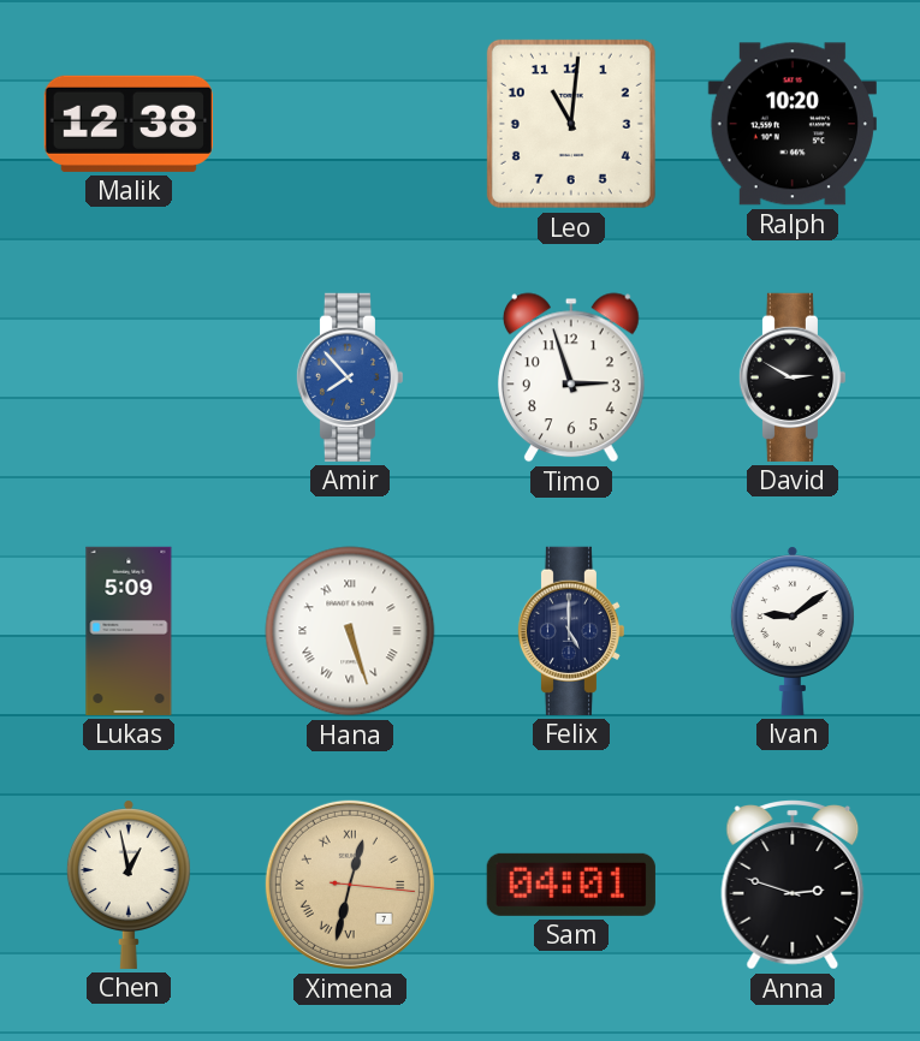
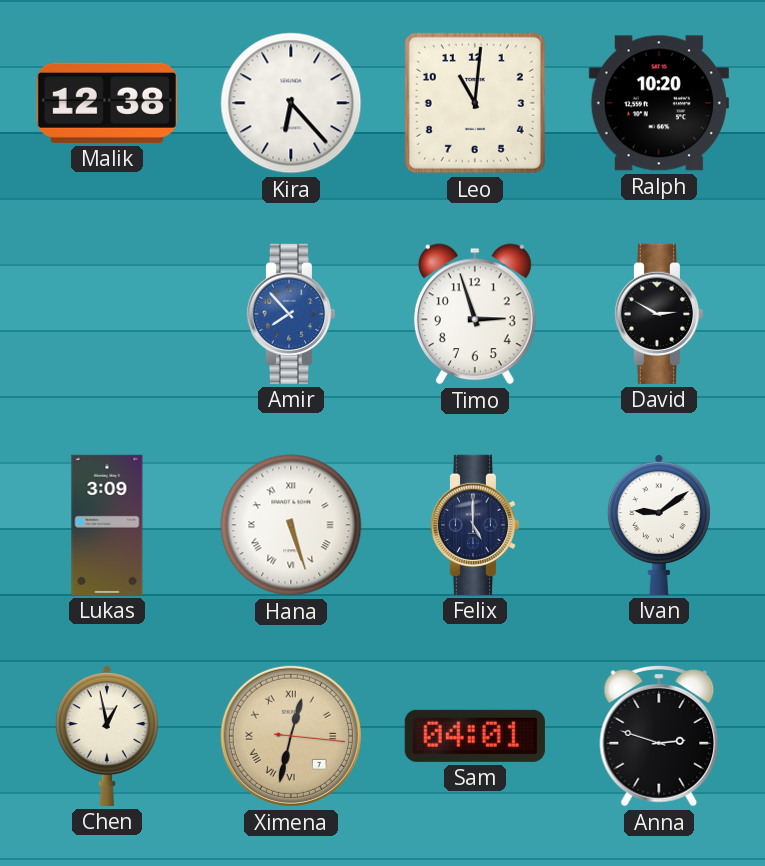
Kira: none -> 6:23 (291, 103)
Lukas: 5:09 -> 3:09 (107, 525)
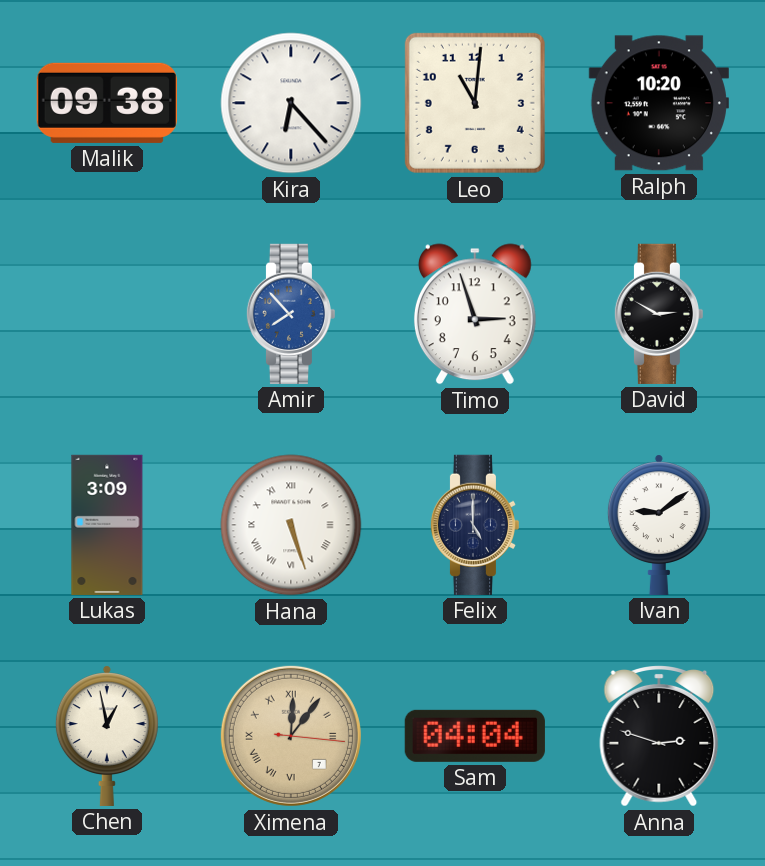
Malik: 12:38 -> 09:38 (107, 103)
Ximena: 12:32 -> 12:06 (291, 736)
Sam: 04:01 -> 04:04 (475, 736)
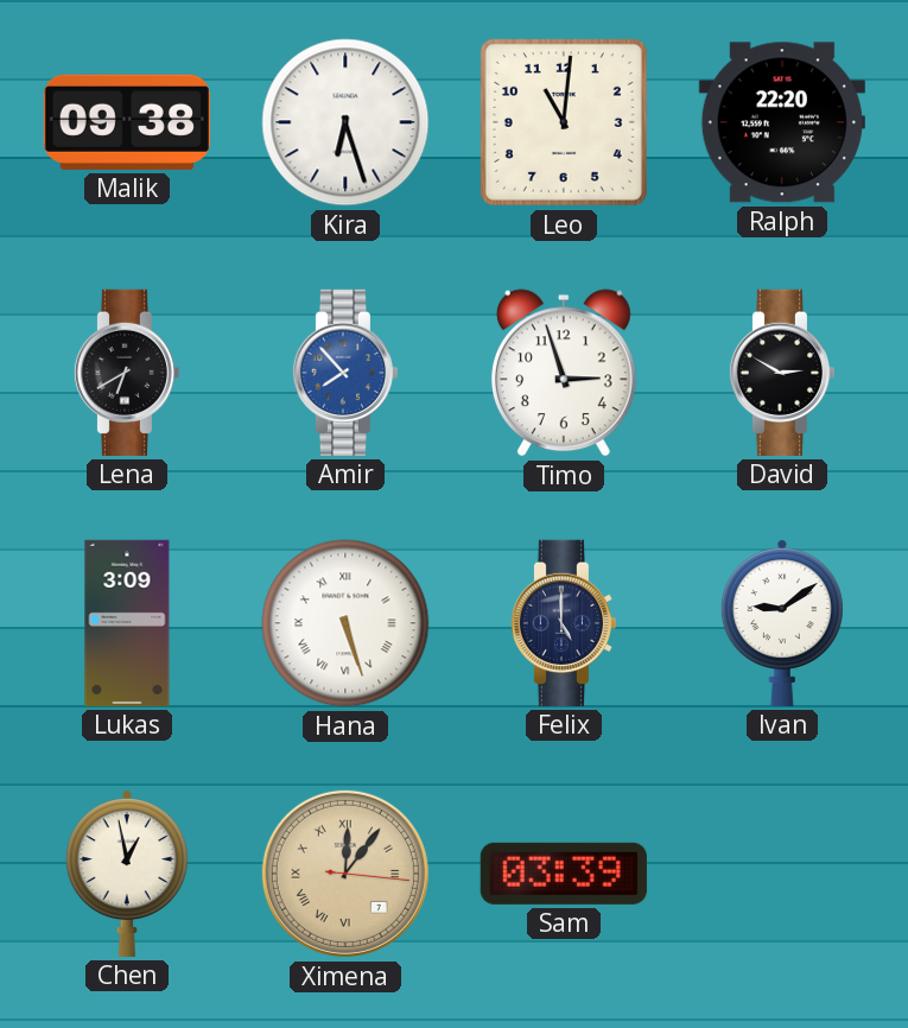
Kira: 6:23 -> 6:27 (345, 122)
Ralph: 10:20 -> 22:20 (782, 122)
Lena: none -> 6:40 (126, 373)
Sam: 04:04 -> 03:39 (564, 874)
Anna: 2:48 -> none (659, 737)
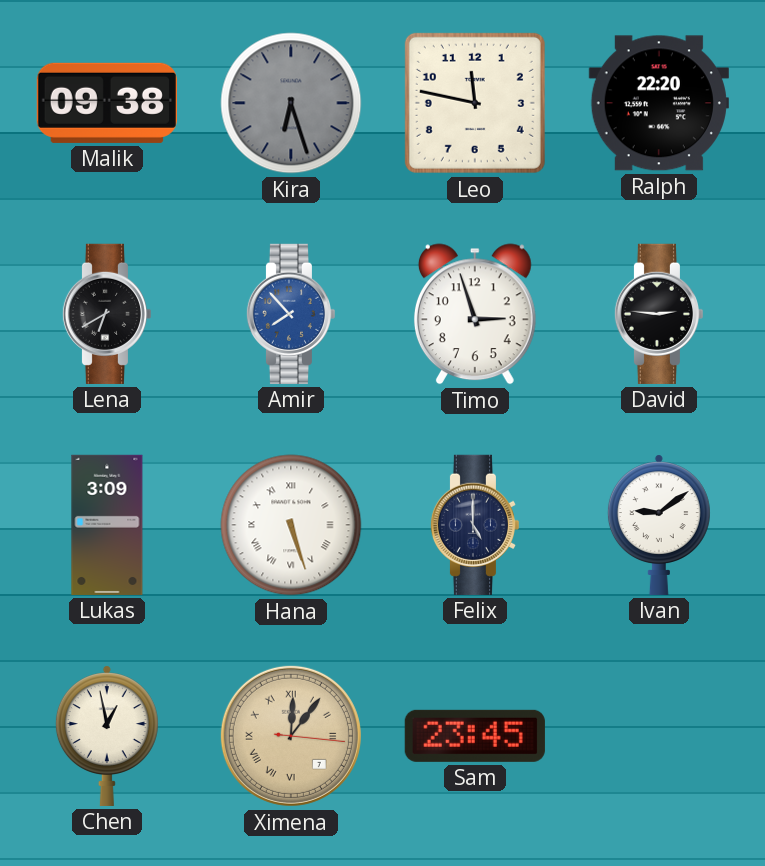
Kira dial: white -> grey (291, 103)
Leo: 11:01 -> 11:47 (475, 103)
David: 2:50 -> 2:46 (658, 314)
Sam: 03:39 -> 23:45 (475, 736)
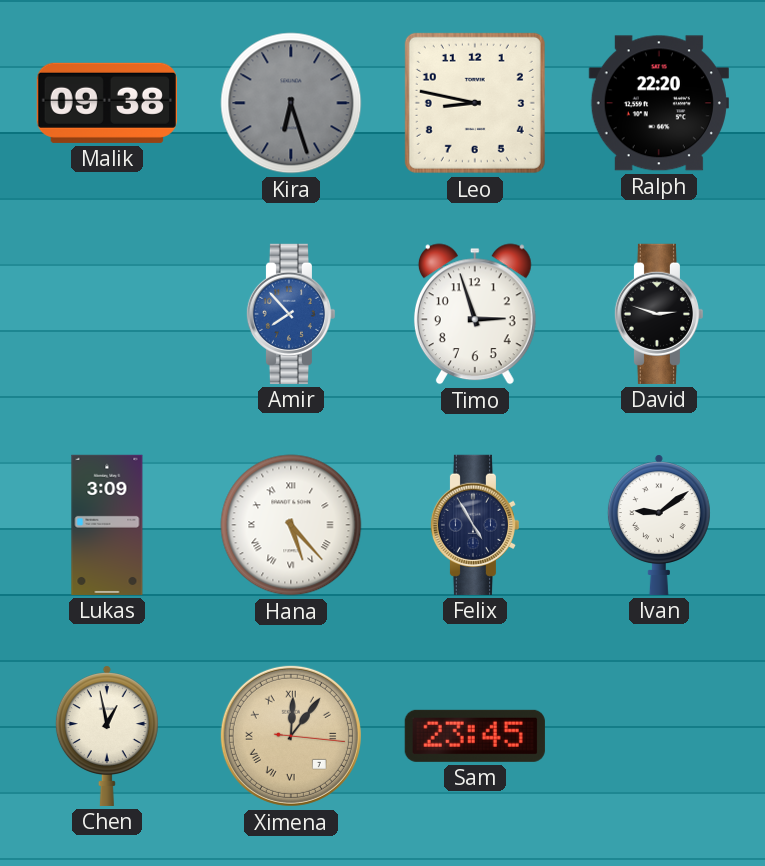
Leo: 11:47 -> 8:47 (475, 103)
Lena: 6:40 -> none (106, 314)
David: 2:46 -> 2:48 (658, 314)
Hana: 5:27 -> 5:23 (291, 525)
Felix: 5:00 -> 4:55 (474, 525)
